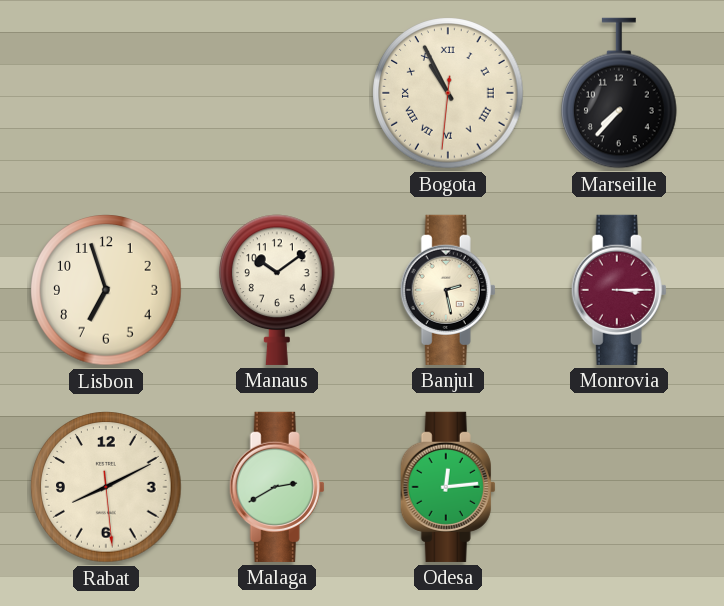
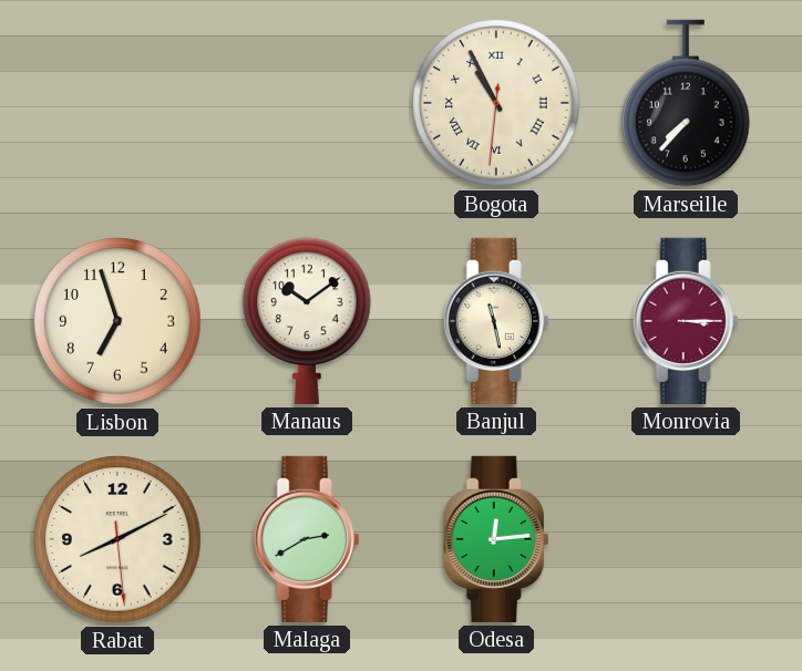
Banjul: 2:28 -> 11:28 (496, 321)
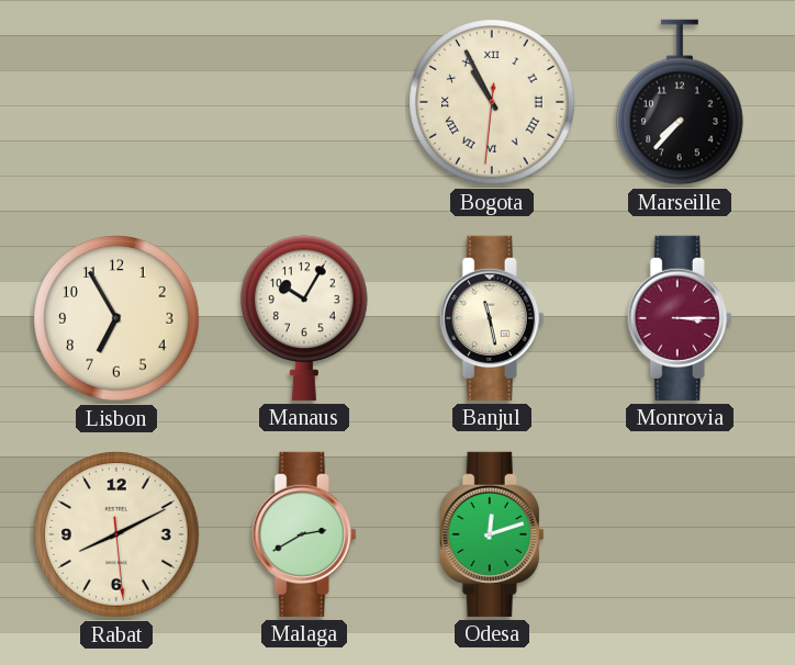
Lisbon: 6:57 -> 6:55 (116, 318)
Manaus: 10:09 -> 10:05 (305, 318)
Odesa: 12:14 -> 12:12 (492, 534)
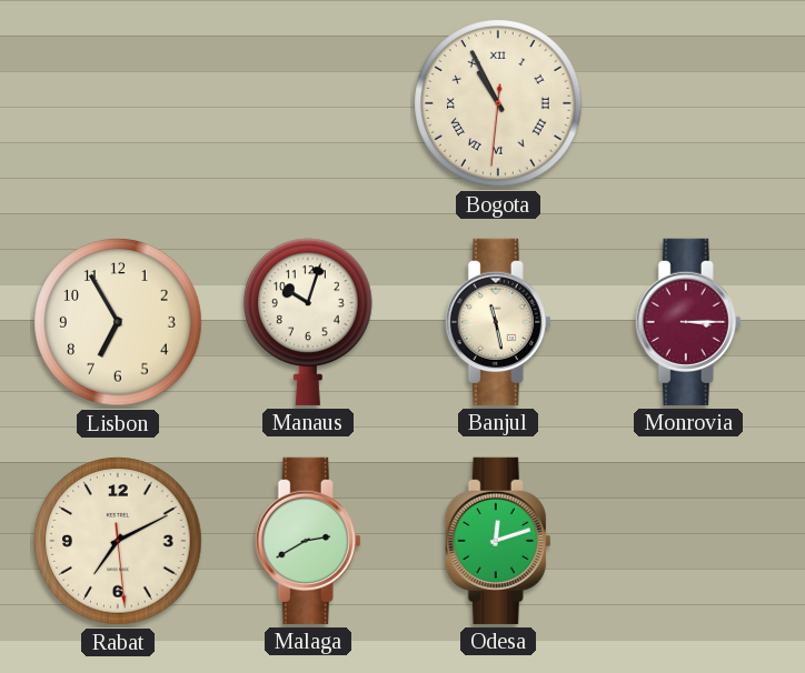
Marseille: 7:37 -> none (681, 102)
Manaus: 10:05 -> 10:03 (309, 322)
Rabat: 8:10 -> 7:10 (118, 541)
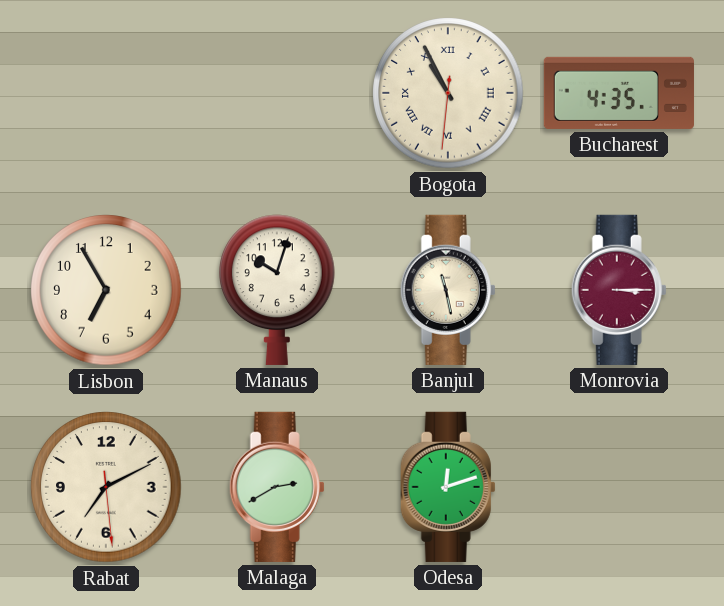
Bucharest: none -> 4:35 (619, 93)
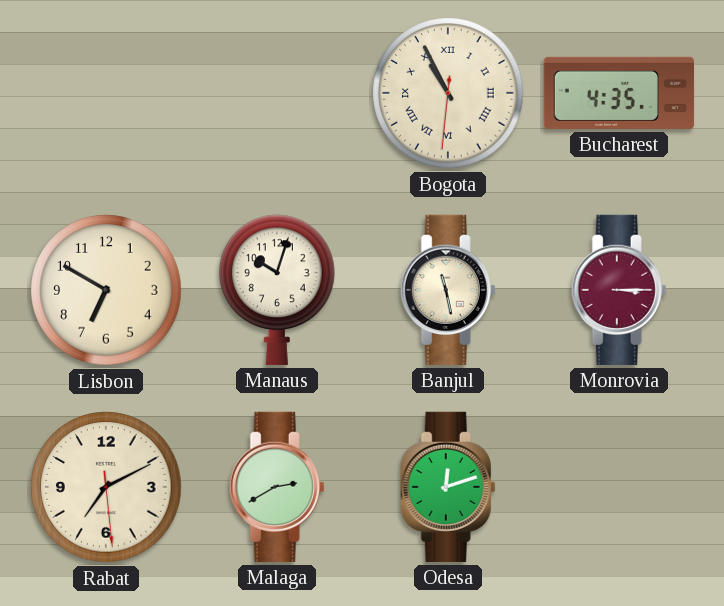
Lisbon: 6:55 -> 6:50 (106, 290)
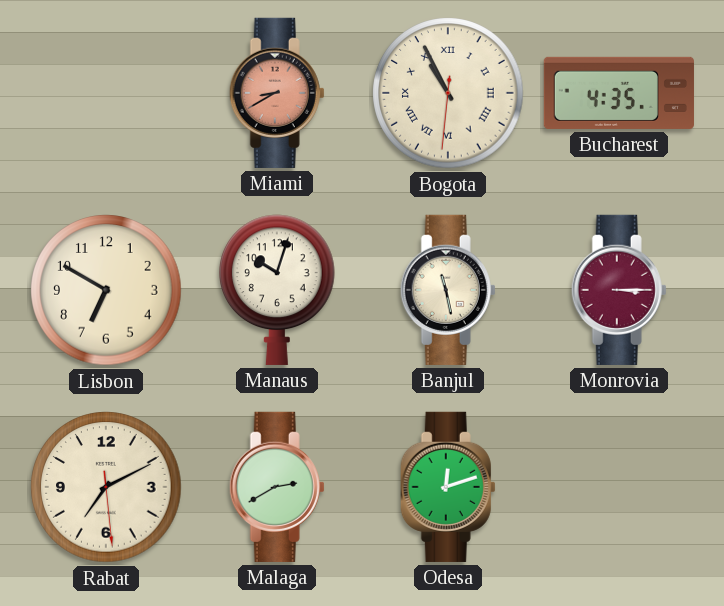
Miami: none -> 8:40 (277, 93)
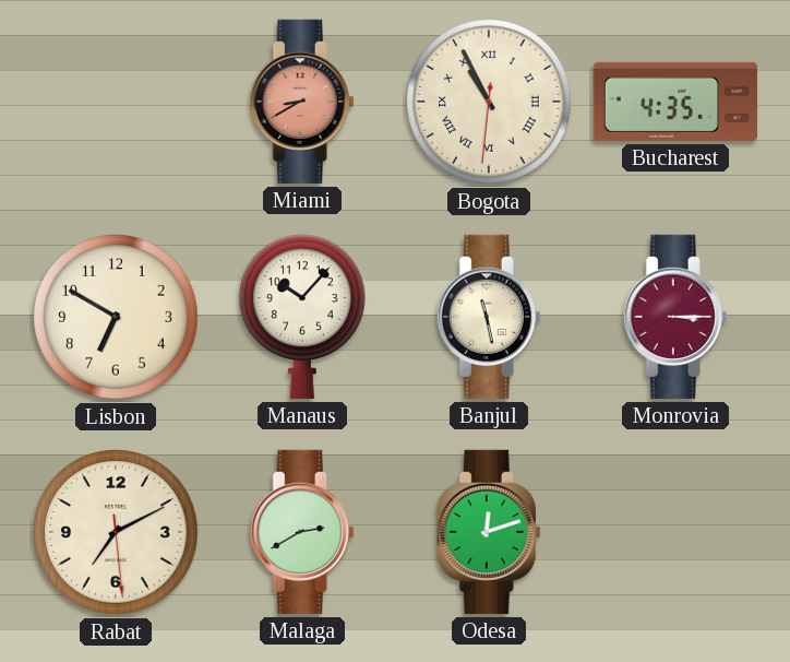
Manaus: 10:03 -> 10:07 (303, 317)
